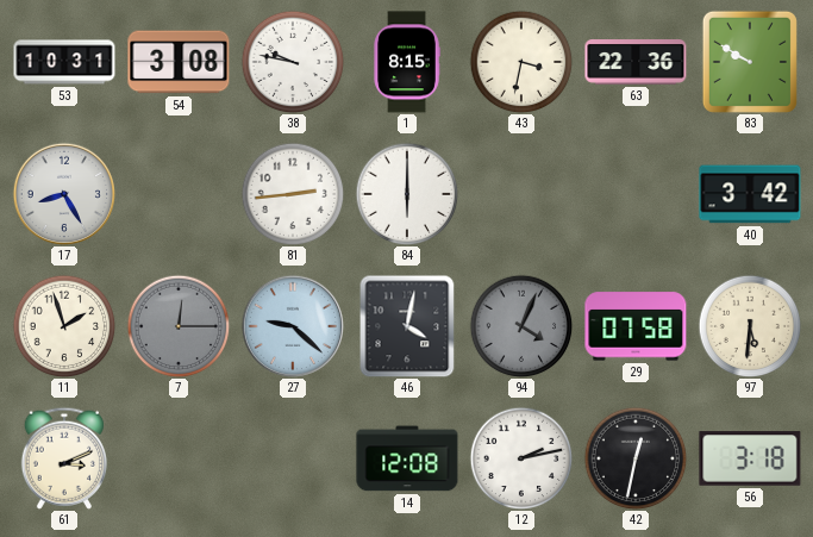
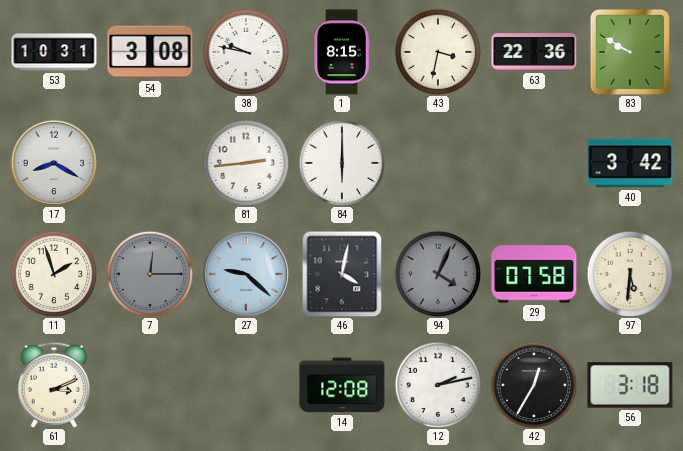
17: 8:25 -> 8:20 (53, 162)
42: 12:32 -> 12:35 (534, 385)
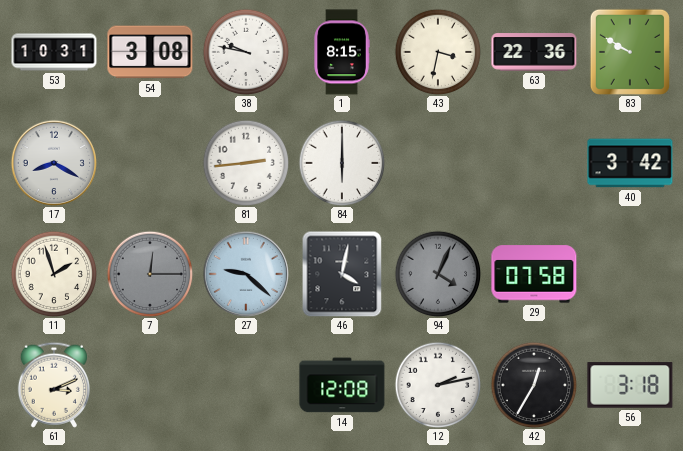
97: 5:31 -> none (630, 274)
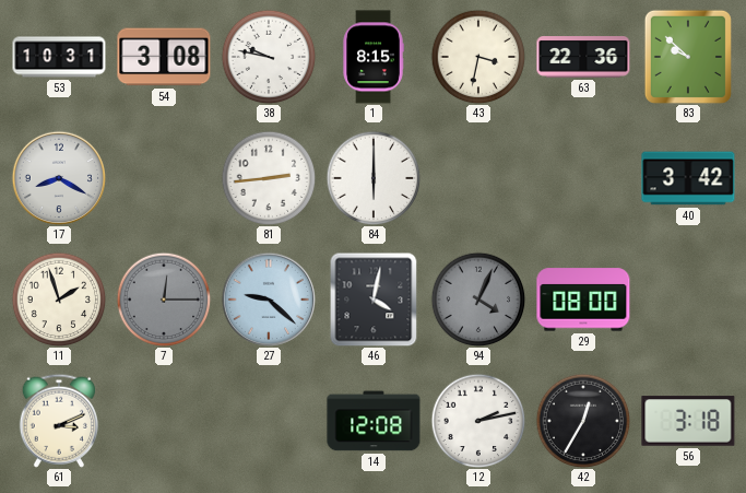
83: 9:50 -> 9:52 (688, 57)
29: 07:58 -> 08:00 (583, 300)
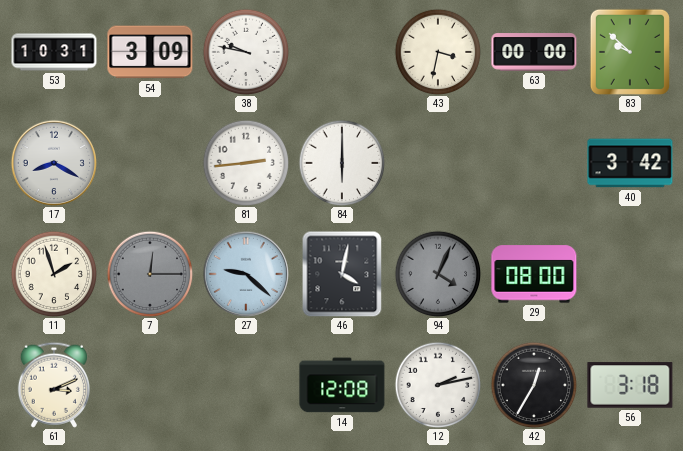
54: 3:08 -> 3:09 (150, 52)
1: 8:15 -> none (374, 57)
63: 22:36 -> 00:00 (534, 52)
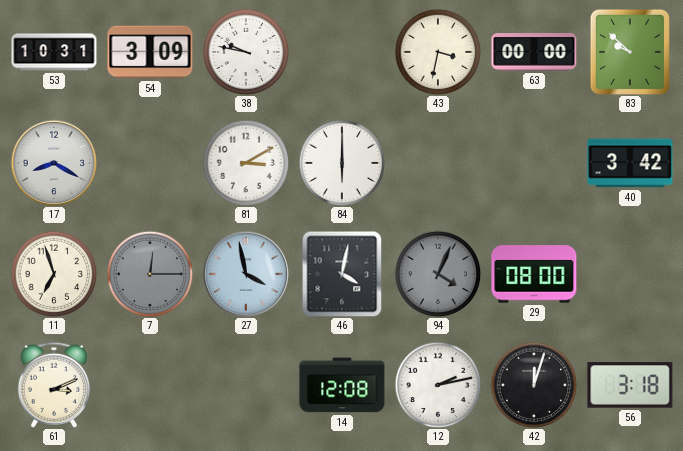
81: 2:44 -> 3:10 (246, 163)
11: 1:57 -> 6:57 (54, 274)
27: 9:22 -> 3:58 (245, 273)
42: 12:35 -> 12:03 (534, 385)
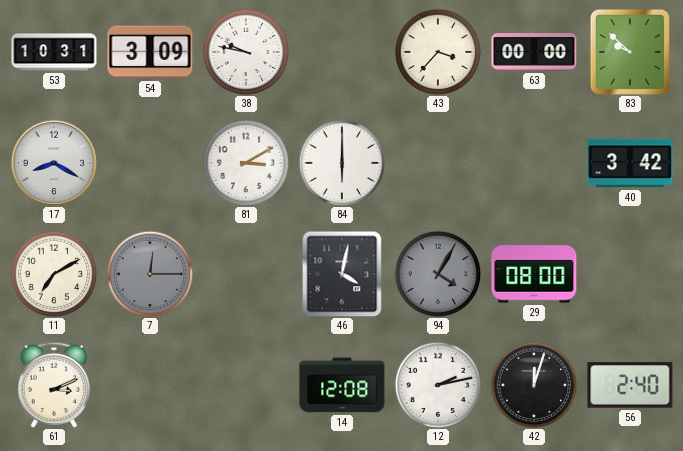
43: 3:32 -> 3:37 (438, 52)
11: 6:57 -> 7:10 (54, 274)
27: 3:58 -> none (245, 273)
94: 4:04 -> 4:05 (438, 274)
56: 3:18 -> 2:40 (630, 385)
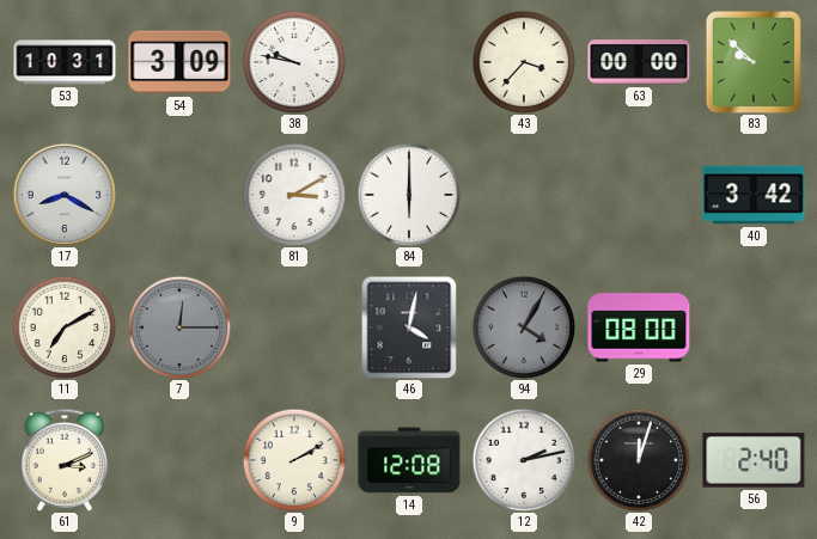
9: none -> 2:10 (294, 460)
